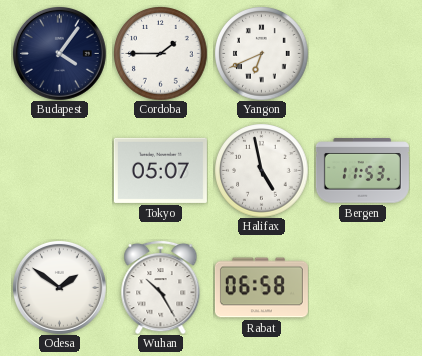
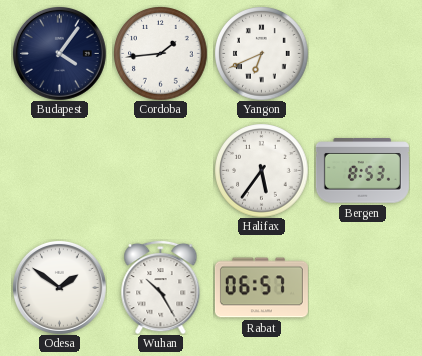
Cordoba: 1:45 -> 1:44 (160, 53)
Tokyo: 05:07 -> none (160, 170)
Halifax: 4:58 -> 5:36 (261, 170)
Bergen: 11:53 -> 8:53 (362, 171)
Rabat: 06:58 -> 06:57 (261, 288)
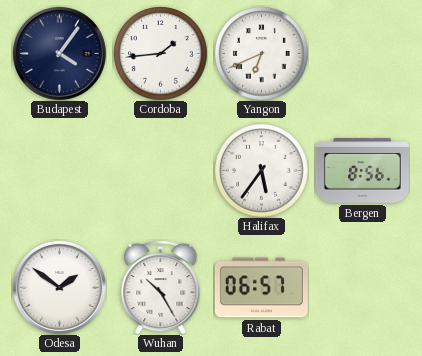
Bergen: 8:53 -> 8:56 (362, 171)
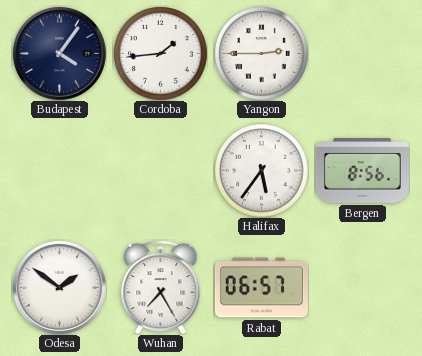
Yangon: 6:41 -> 2:45 (261, 53)
Wuhan: 10:25 -> 7:25 (161, 287)
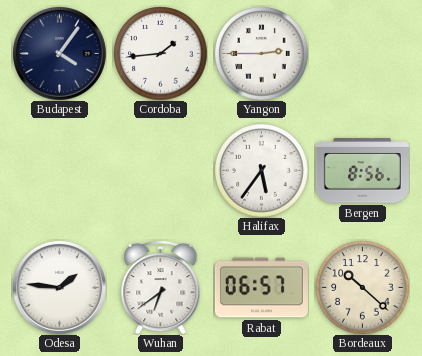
Odesa: 1:51 -> 1:46 (59, 287)
Wuhan: 7:25 -> 6:39 (161, 287)
Bordeaux: none -> 10:22 (362, 287)
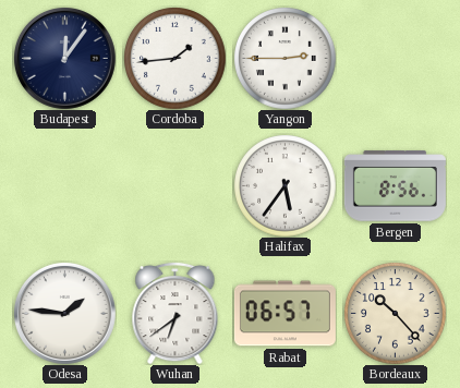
Budapest: 4:06 -> 12:06 (64, 58)
Bordeaux: 10:22 -> 10:23 (395, 313)
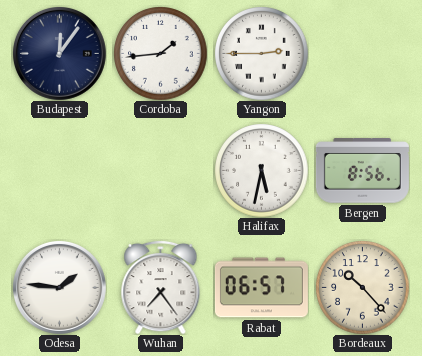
Halifax: 5:36 -> 5:32 (261, 170)
Wuhan: 6:39 -> 7:24 (161, 287)
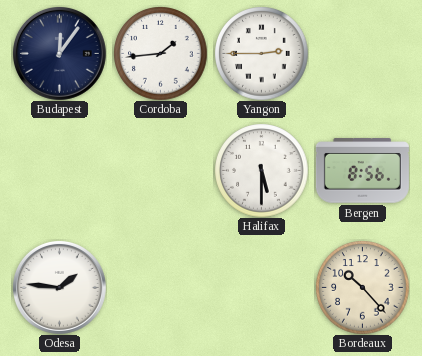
Halifax: 5:32 -> 5:30 (261, 170)
Wuhan: 7:24 -> none (161, 287)
Rabat: 06:57 -> none (261, 288)
